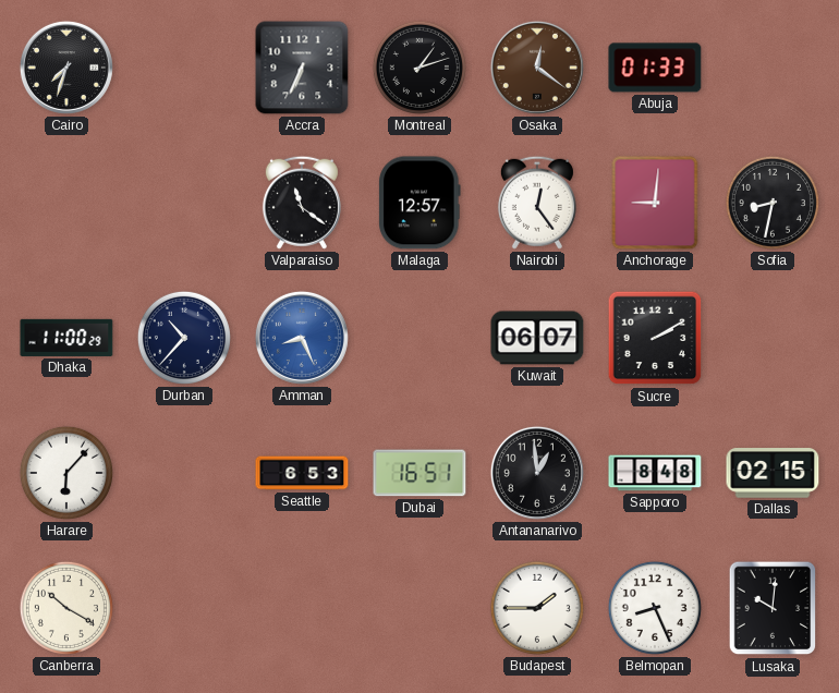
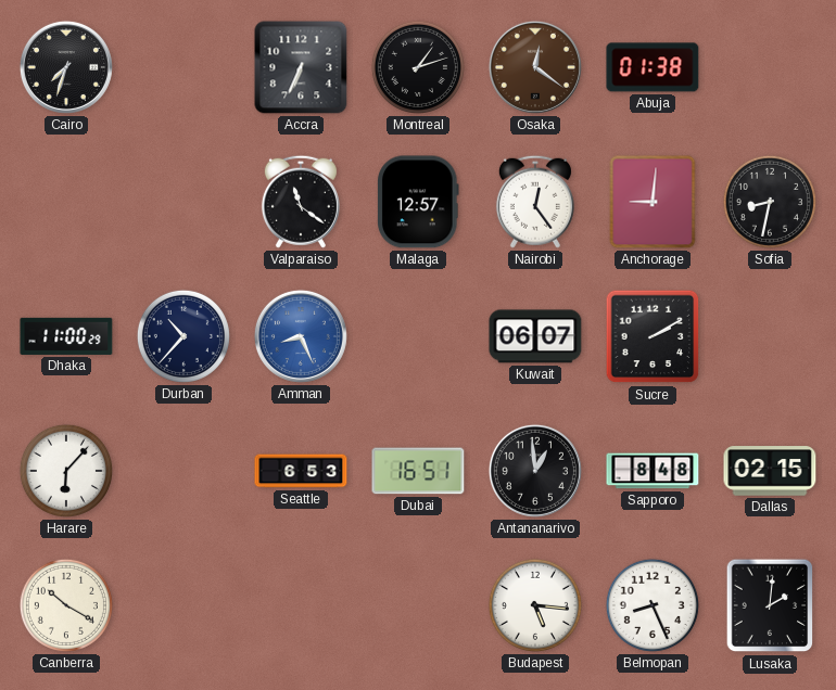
Abuja: 01:33 -> 01:38 (653, 67)
Budapest: 1:45 -> 5:16 (535, 605)
Lusaka: 10:01 -> 2:01 (770, 605)
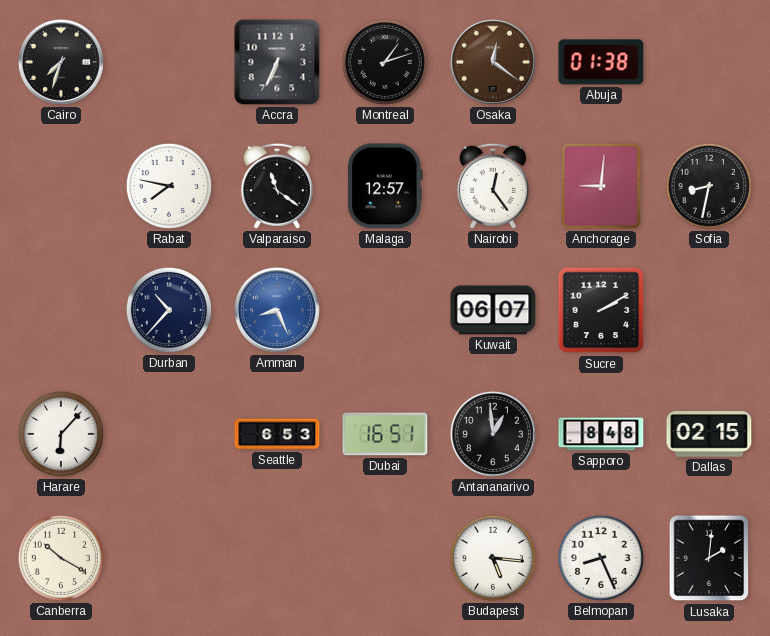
Rabat: none -> 7:47 (169, 186)
Dhaka: 11:00 -> none (66, 336)
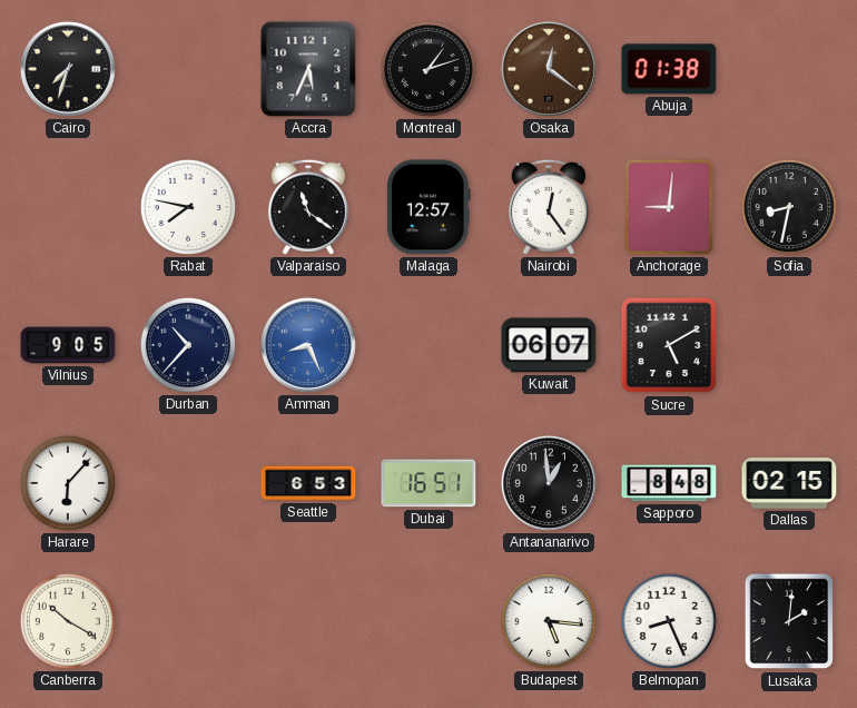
Accra: 6:34 -> 5:34 (308, 69)
Vilnius: none -> 9:05 (68, 345)
Sucre: 2:10 -> 5:10 (669, 345)
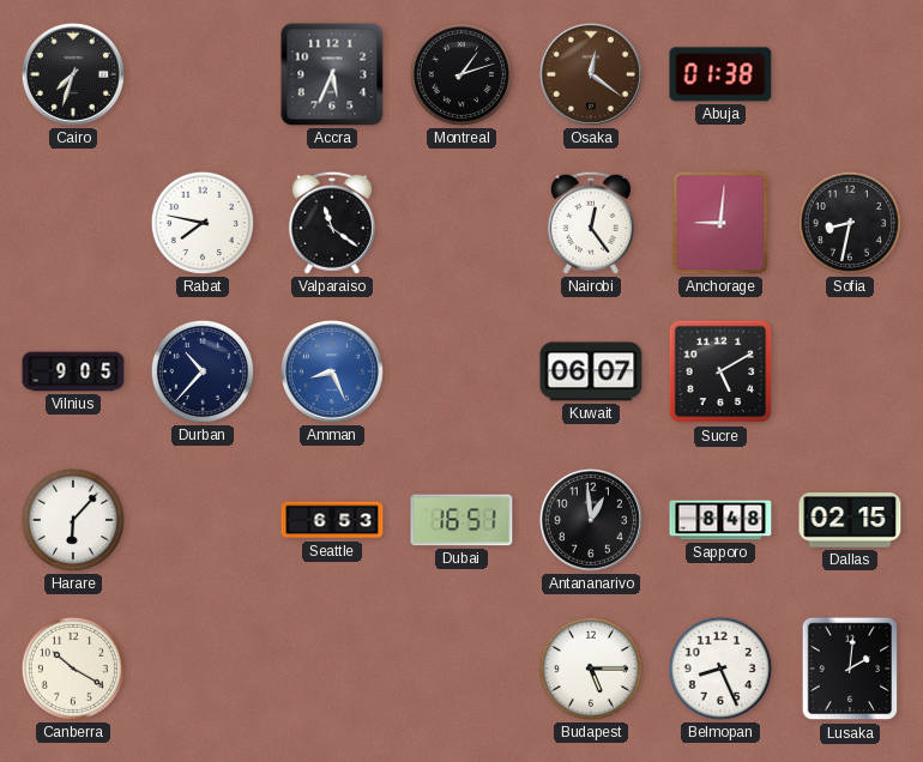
Malaga: 12:57 -> none (428, 207)
Budapest: 5:16 -> 5:15 (591, 669)
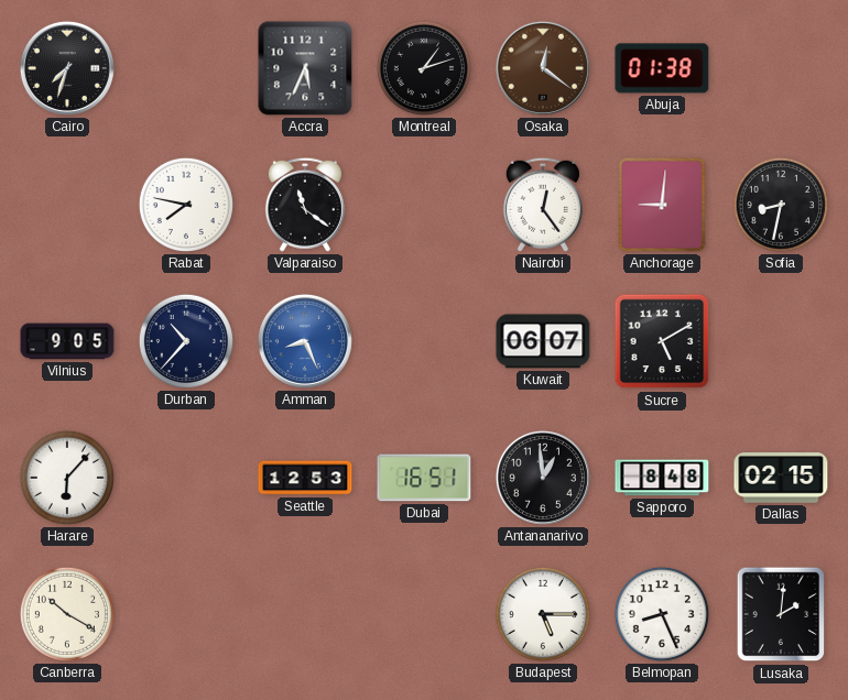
Seattle: 6:53 -> 12:53 (305, 478)
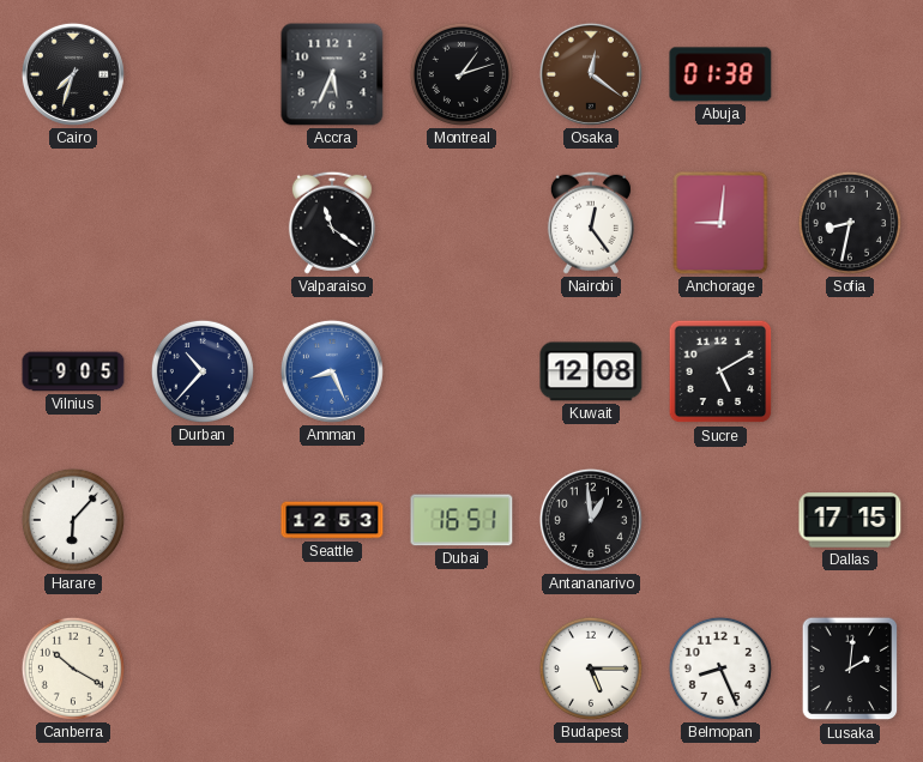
Rabat: 7:47 -> none (186, 205)
Kuwait: 06:07 -> 12:08 (591, 371)
Sapporo: 8:48 -> none (662, 478)
Dallas: 02:15 -> 17:15 (850, 520)
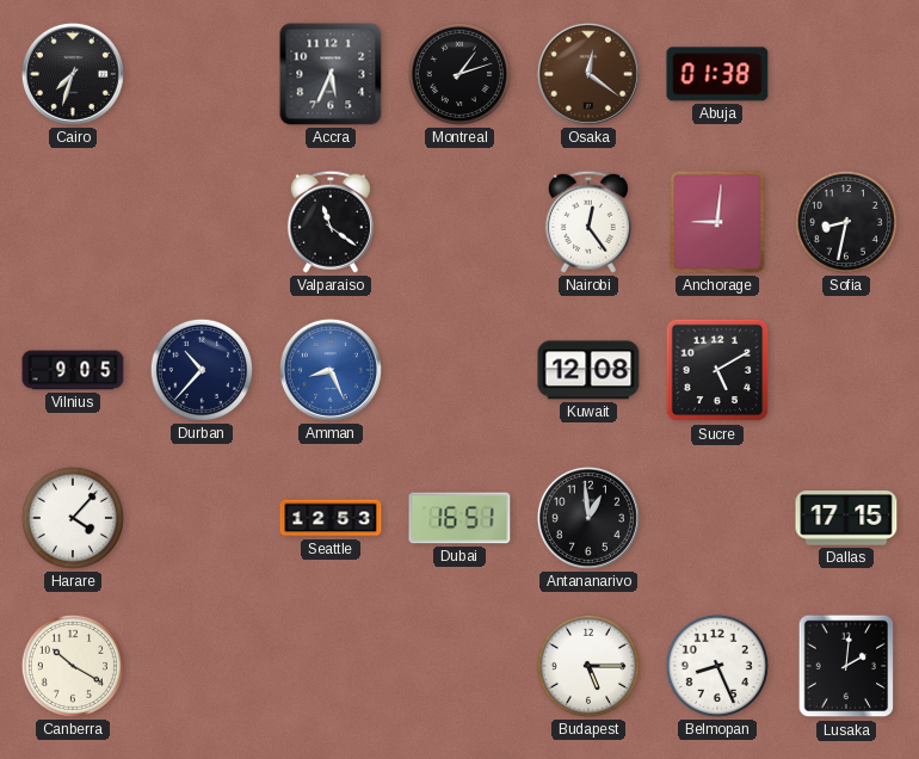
Harare: 6:07 -> 4:07 (73, 518)
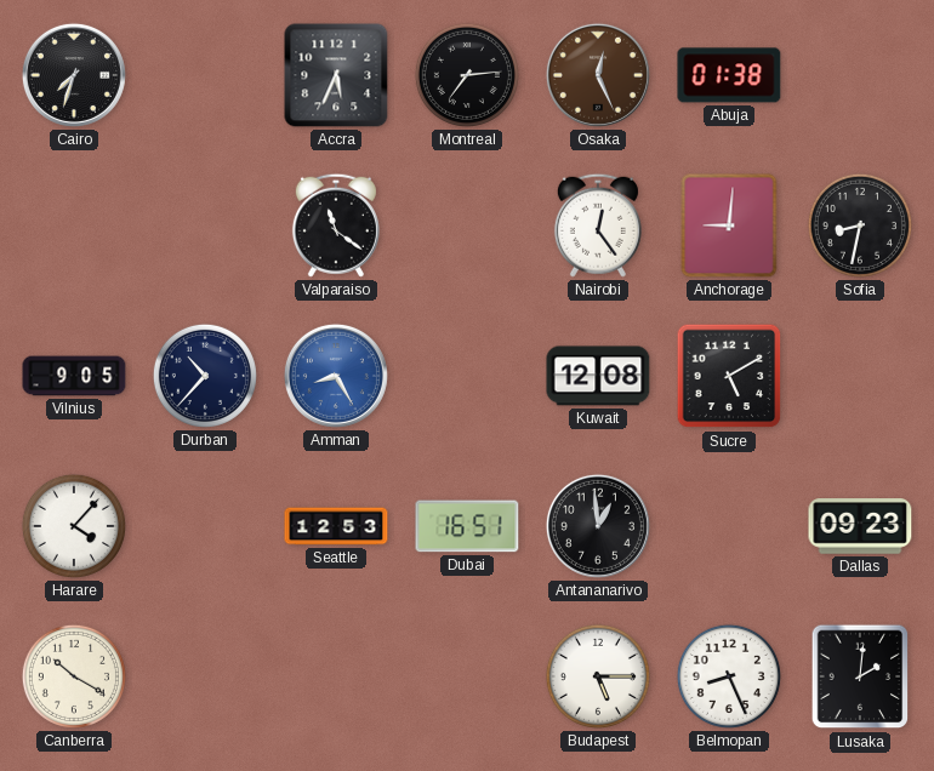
Montreal: 1:12 -> 7:14 (467, 75)
Osaka: 12:21 -> 12:26 (598, 75)
Amman: 8:26 -> 8:25 (336, 376)
Dallas: 17:15 -> 09:23 (860, 526)
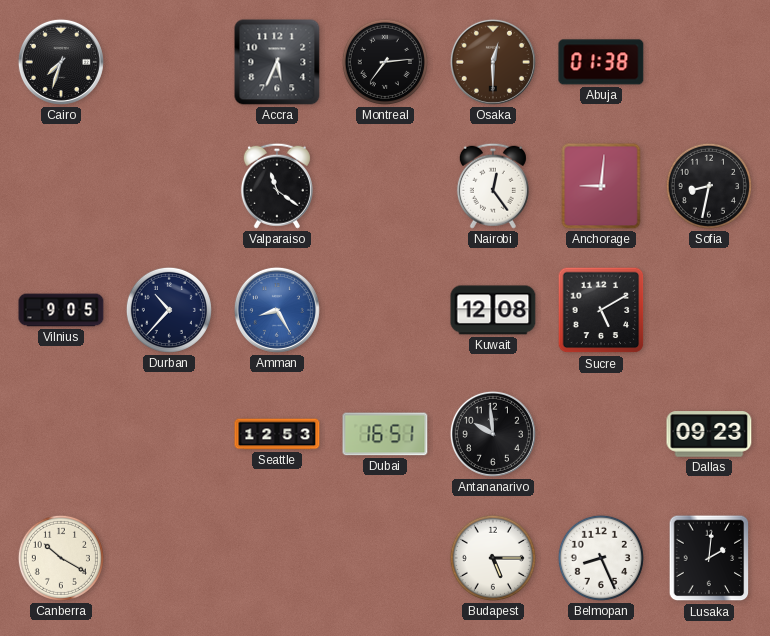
Osaka: 12:26 -> 12:30 (493, 62)
Harare: 4:07 -> none (74, 526)
Antananarivo: 12:59 -> 9:59 (493, 434)
